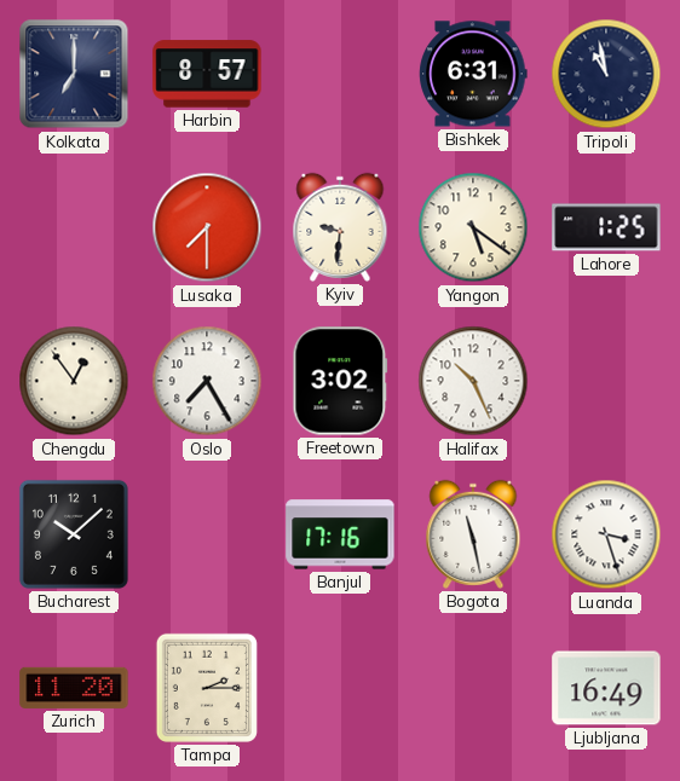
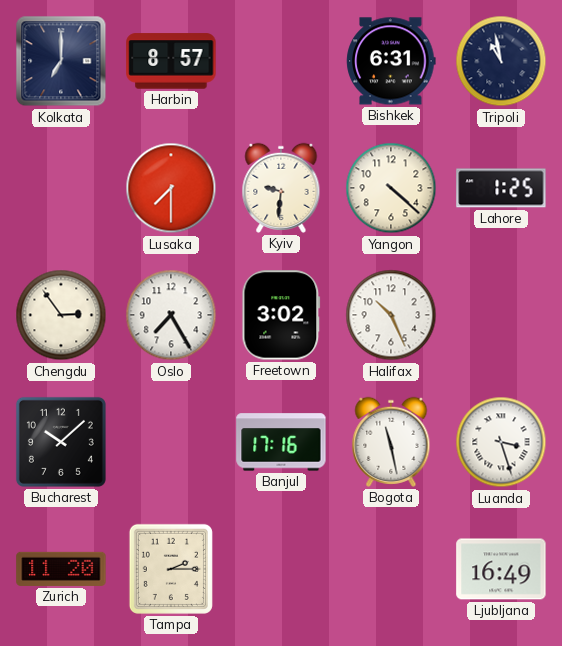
Yangon: 5:21 -> 4:22 (391, 188)
Chengdu: 12:54 -> 2:54 (61, 315)
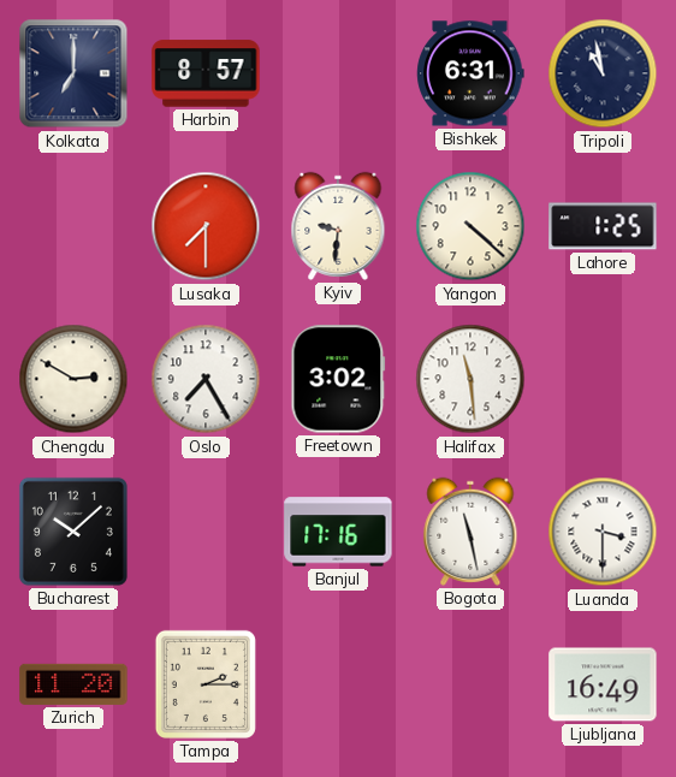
Chengdu: 2:54 -> 2:50 (73, 379)
Halifax: 10:26 -> 11:29 (470, 379)
Luanda: 3:27 -> 3:30 (603, 532)
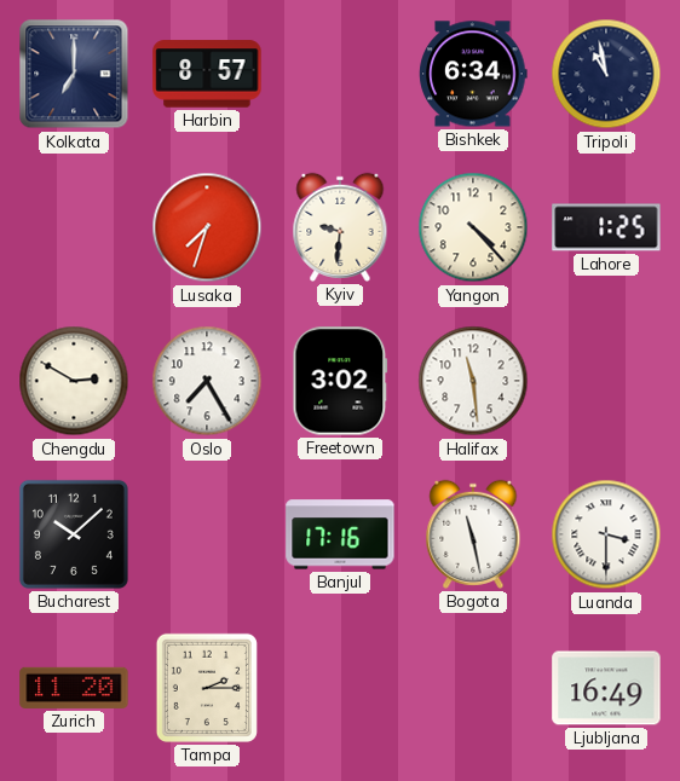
Bishkek: 6:31 -> 6:34 (473, 74)
Lusaka: 7:30 -> 7:33 (207, 227)
Yangon: 4:22 -> 4:23 (473, 227)
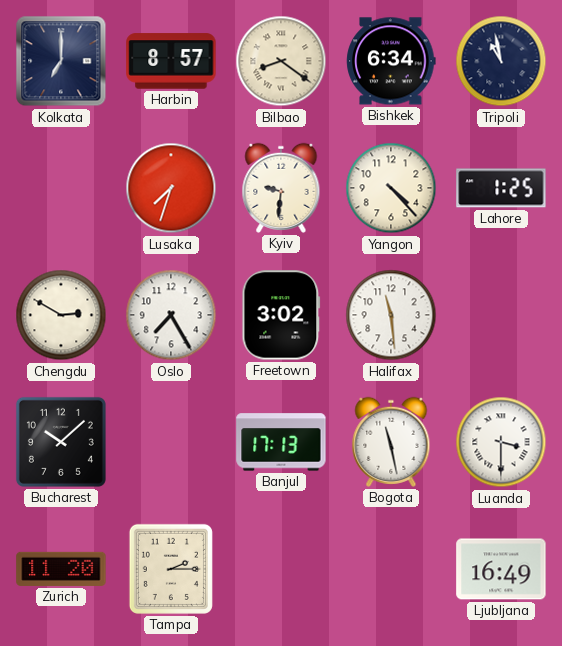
Bilbao: none -> 8:21 (281, 61)
Banjul: 17:16 -> 17:13 (281, 442)
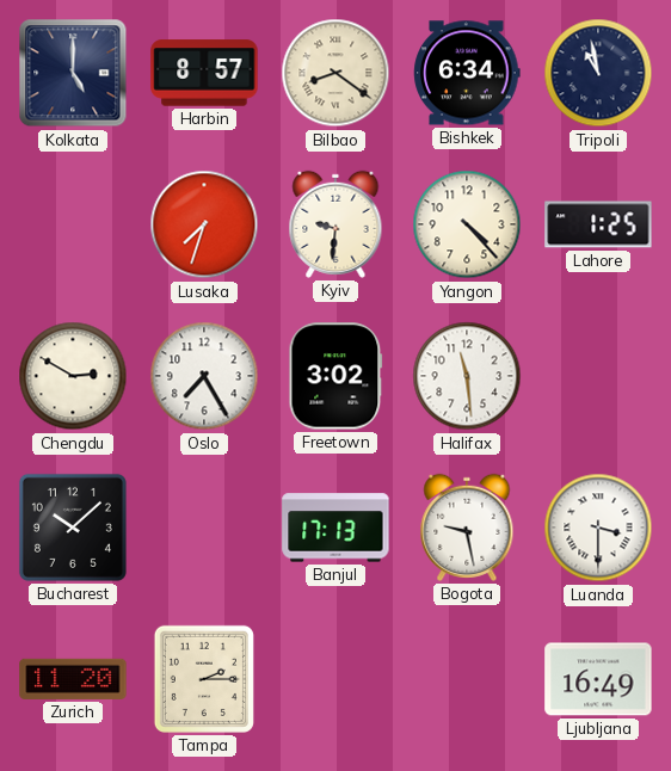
Kolkata: 7:00 -> 5:00 (73, 73)
Bogota: 11:28 -> 9:28 (467, 528)
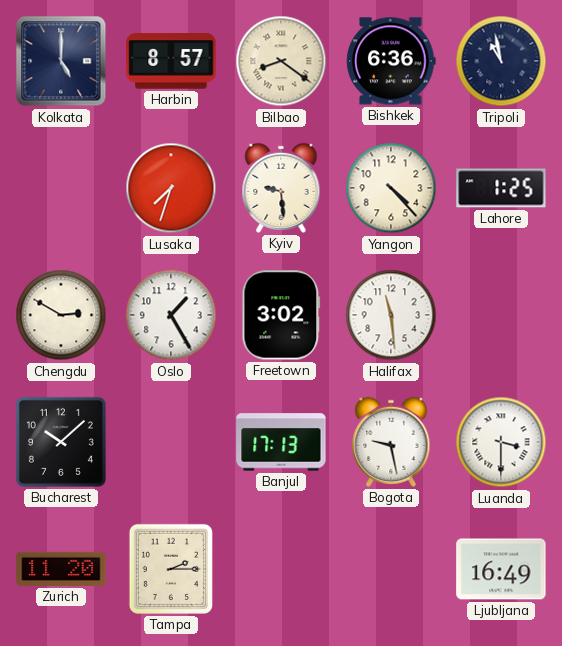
Bishkek: 6:34 -> 6:36 (391, 61)
Kyiv: 9:31 -> 9:29 (281, 188)
Oslo: 7:25 -> 1:25 (171, 315)
